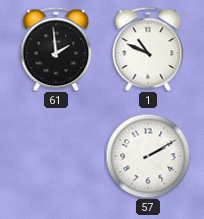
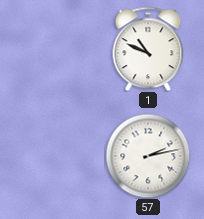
61: 1:59 -> none (56, 49)
57: 2:10 -> 2:13 (148, 156)
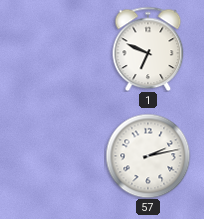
1: 10:49 -> 6:49 (148, 49)
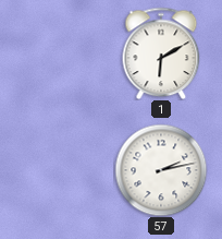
1: 6:49 -> 6:10 (161, 53)
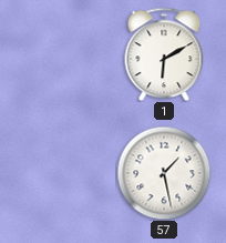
57: 2:13 -> 1:28 (164, 173)
